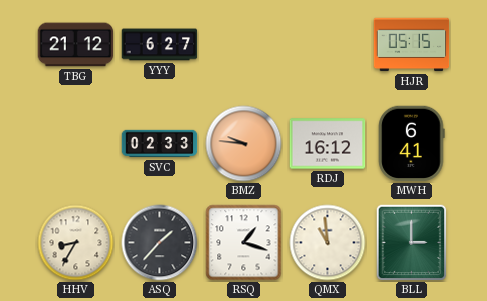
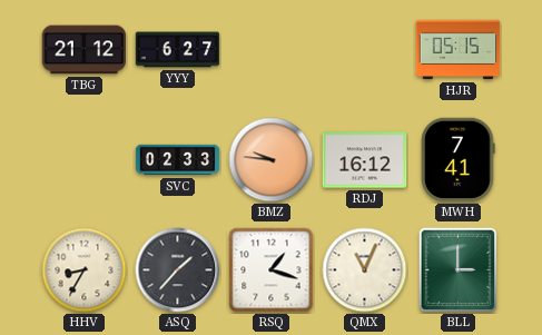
MWH: 6:41 -> 7:41 (459, 160)
QMX: 10:59 -> 11:04 (365, 270)
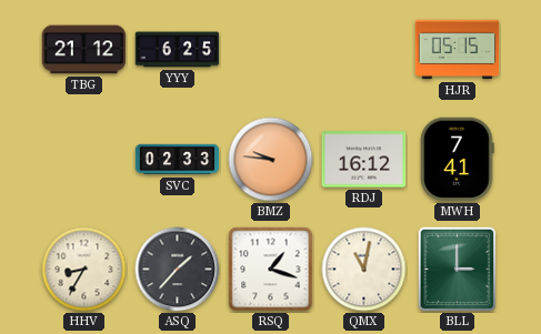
YYY: 6:27 -> 6:25 (178, 50)
QMX: 11:04 -> 11:02 (364, 270)
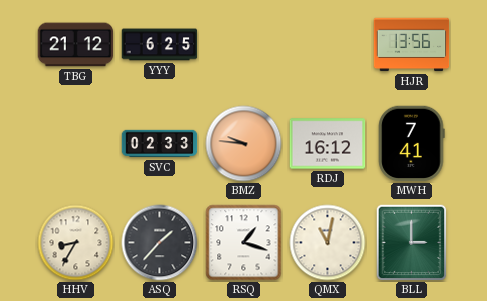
HJR: 05:15 -> 13:56 (412, 45)
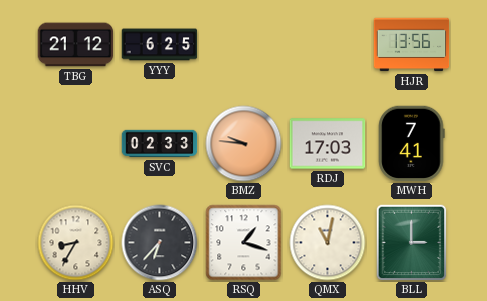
RDJ: 16:12 -> 17:03 (328, 144)
ASQ: 1:37 -> 6:37 (160, 243)
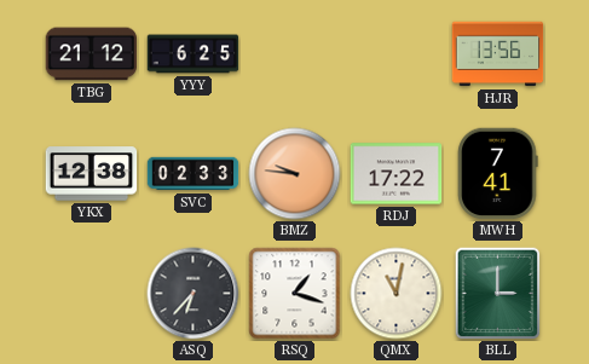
YKX: none -> 12:38 (92, 174)
RDJ: 17:03 -> 17:22 (397, 174)
HHV: 8:35 -> none (76, 243)
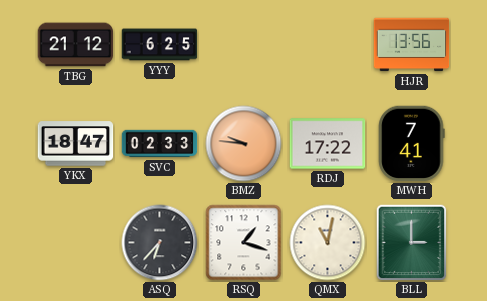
YKX: 12:38 -> 18:47 (76, 144)
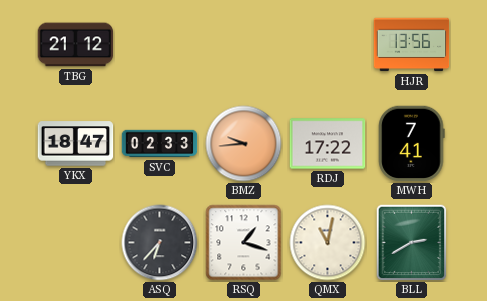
YYY: 6:25 -> none (160, 45)
BMZ: 9:46 -> 9:44 (244, 144)
BLL: 3:00 -> 2:40 (412, 243)
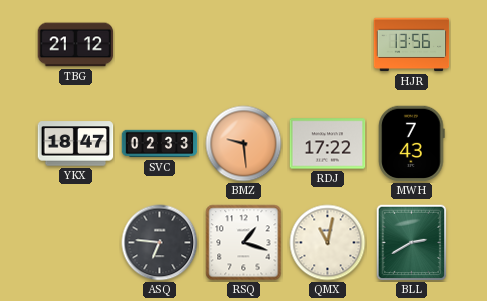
BMZ: 9:44 -> 9:29 (244, 144)
MWH: 7:41 -> 7:43 (412, 144)
ASQ: 6:37 -> 6:46 (160, 243)
